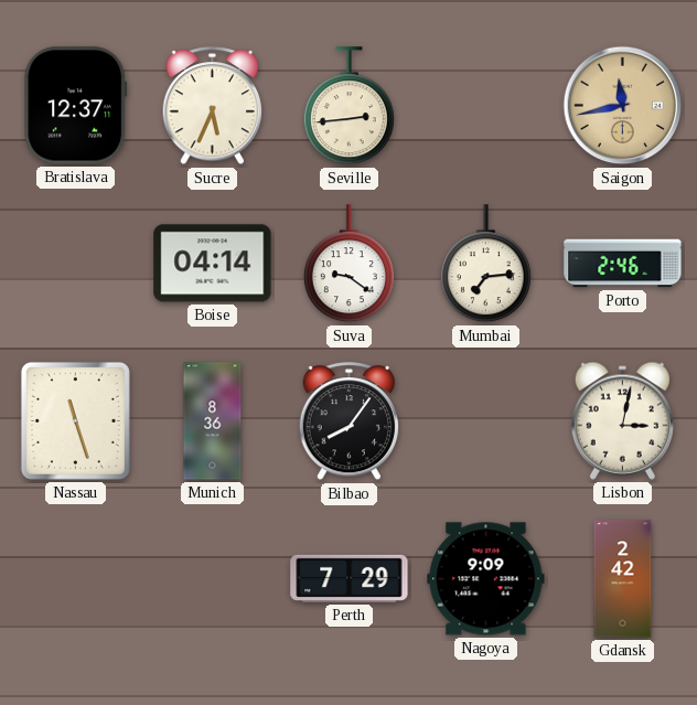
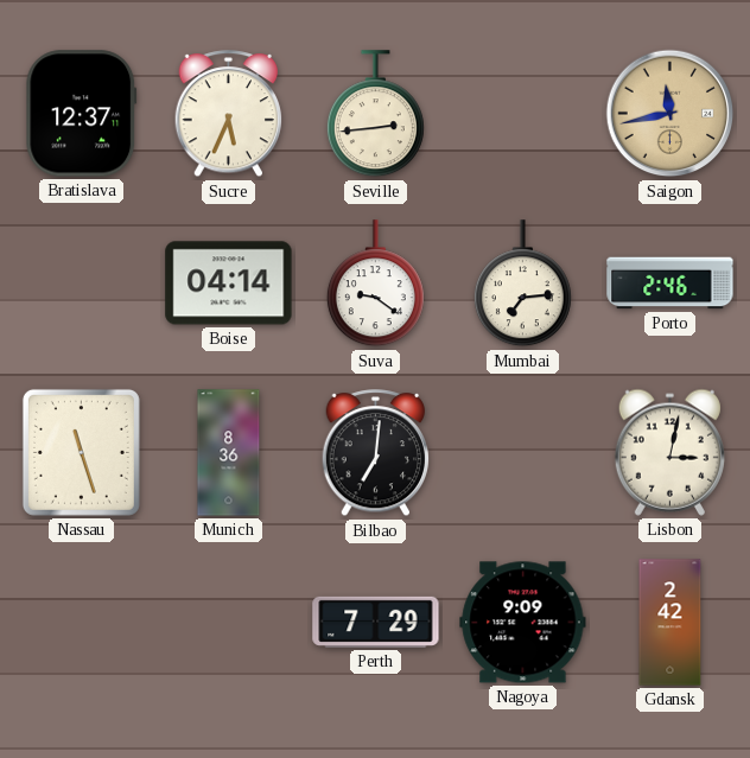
Bilbao: 8:06 -> 7:01 (376, 453)
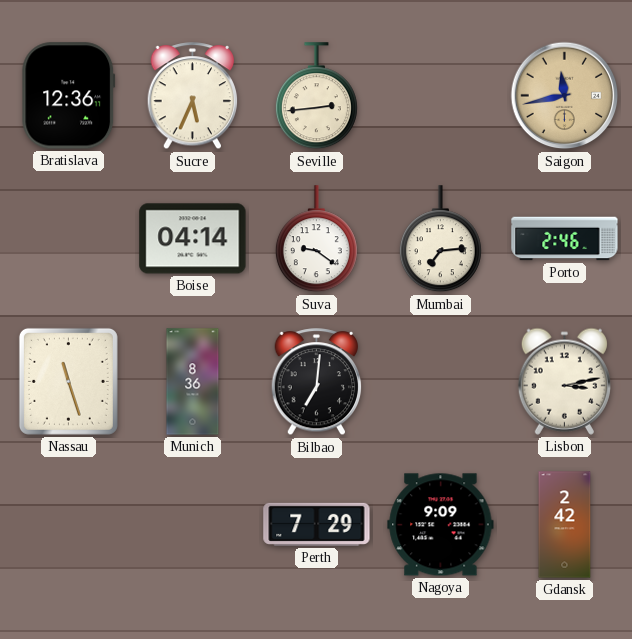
Bratislava: 12:37 -> 12:36 (69, 96)
Lisbon: 3:02 -> 3:13 (564, 381)
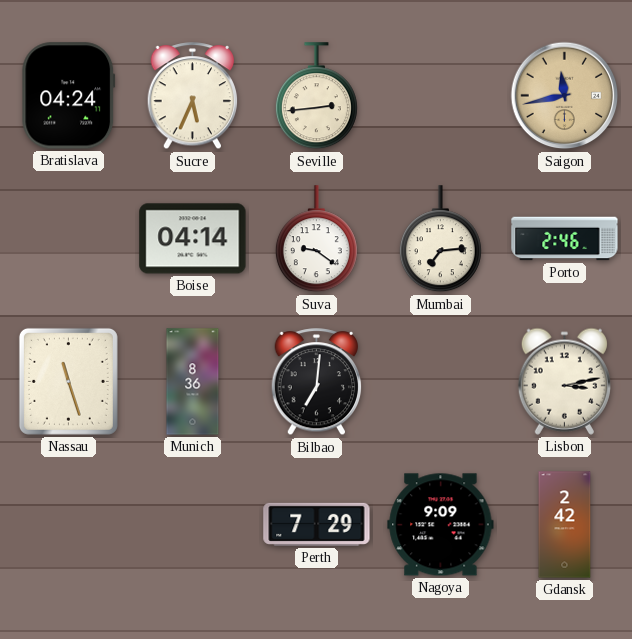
Bratislava: 12:36 -> 04:24 (69, 96)
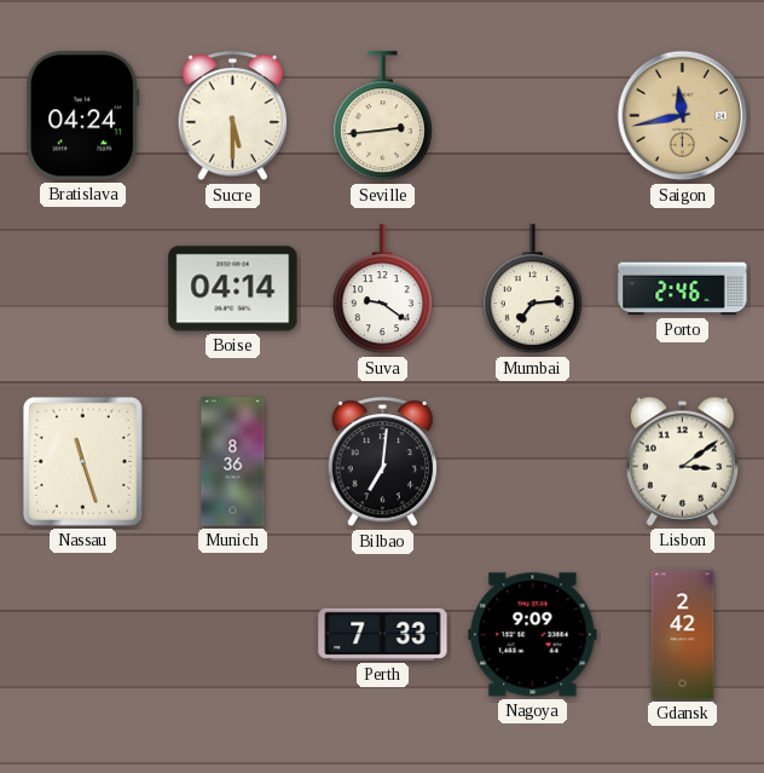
Sucre: 5:34 -> 5:30 (233, 116)
Lisbon: 3:13 -> 3:09 (682, 461)
Perth: 7:29 -> 7:33 (383, 634)
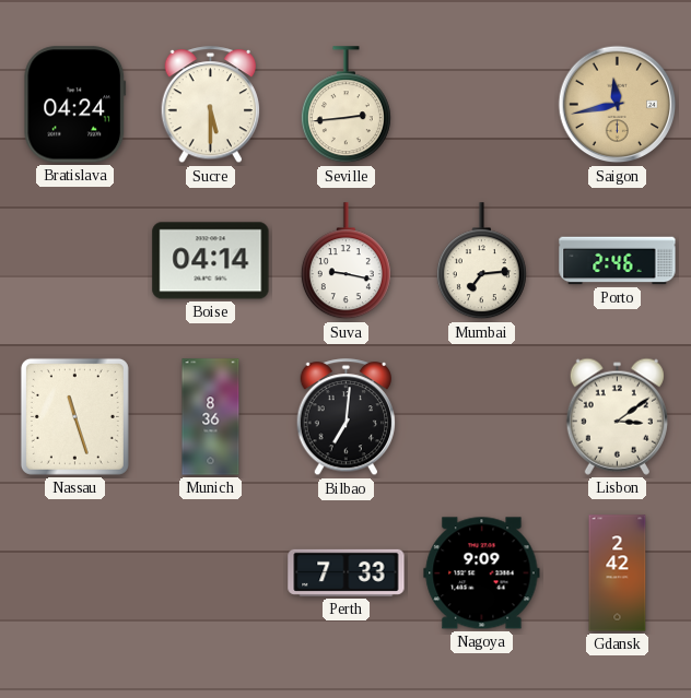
Suva: 9:21 -> 9:17 (345, 261)
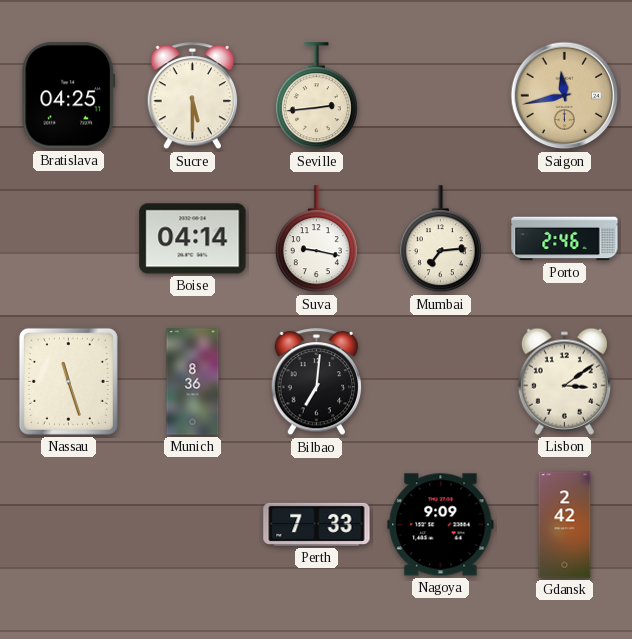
Bratislava: 04:24 -> 04:25 (69, 96)
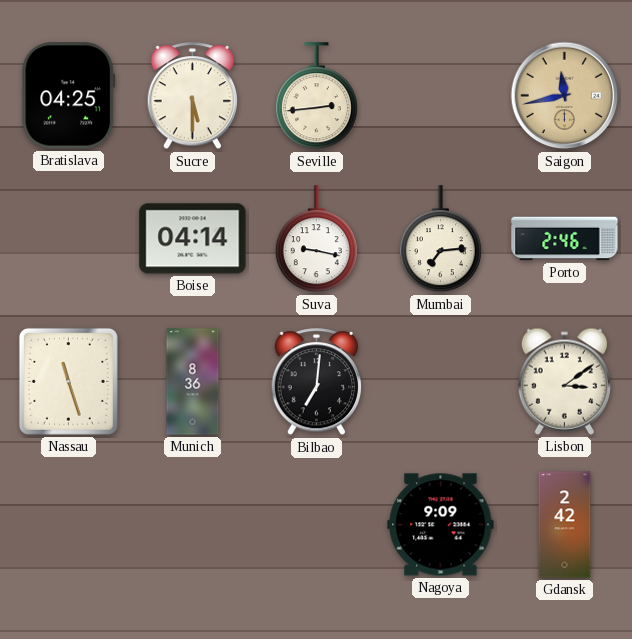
Perth: 7:33 -> none (317, 524)
